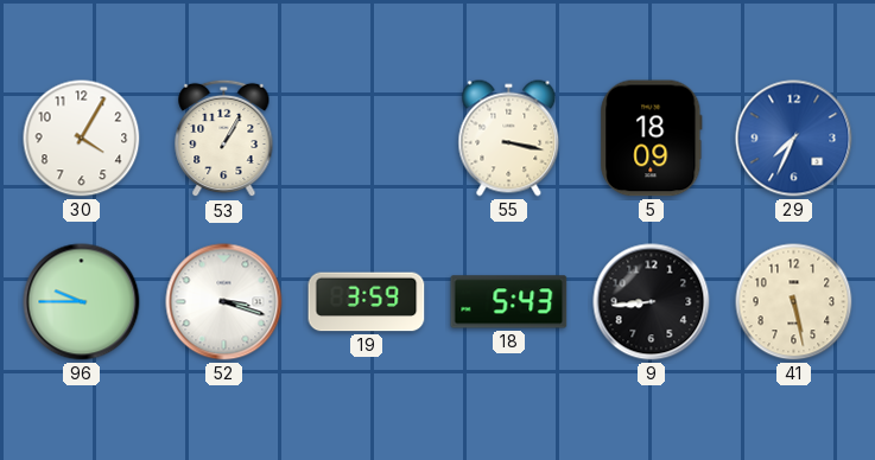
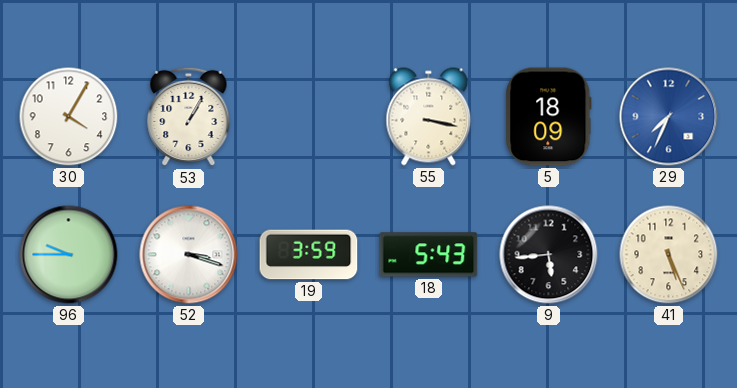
9: 8:44 -> 5:44 (549, 255)
41: 5:28 -> 5:26 (669, 255)
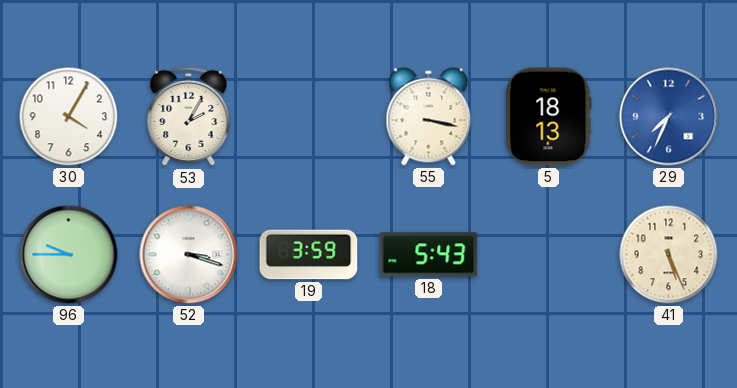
53: 1:05 -> 2:05 (189, 117)
5: 18:09 -> 18:13 (549, 117)
9: 5:44 -> none (549, 255)
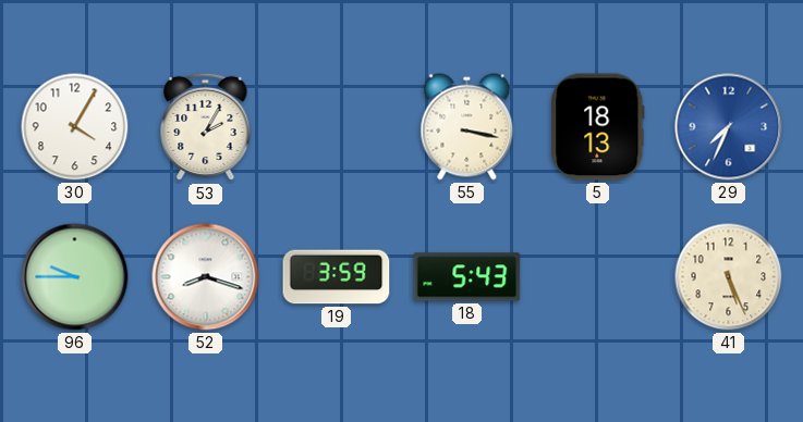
52: 3:18 -> 8:18 (206, 277)
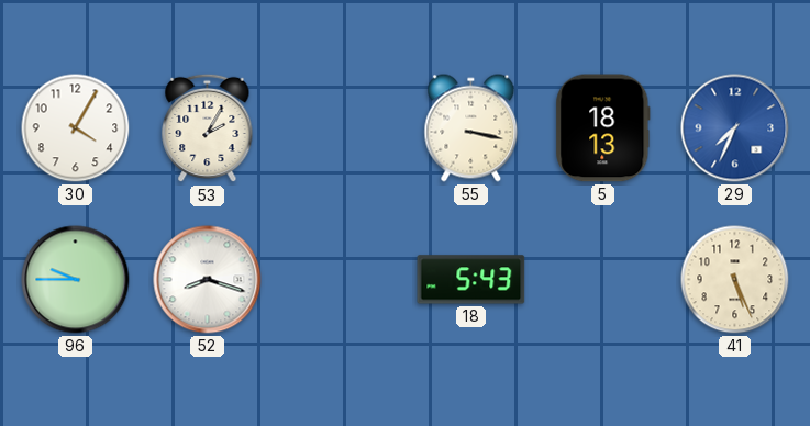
19: 3:59 -> none (337, 277)
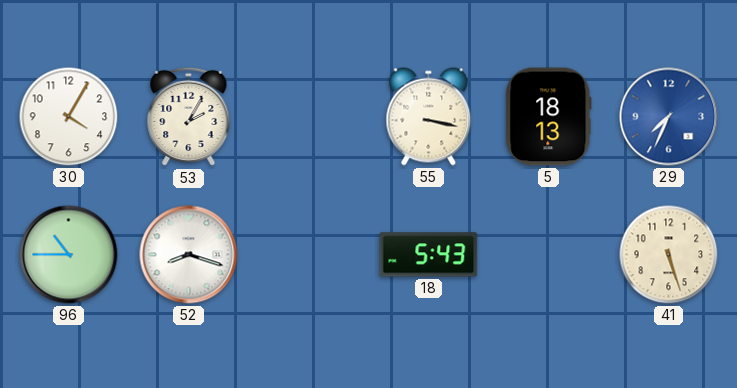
96: 9:45 -> 10:45 (69, 255)
41: 5:26 -> 5:27 (669, 255)
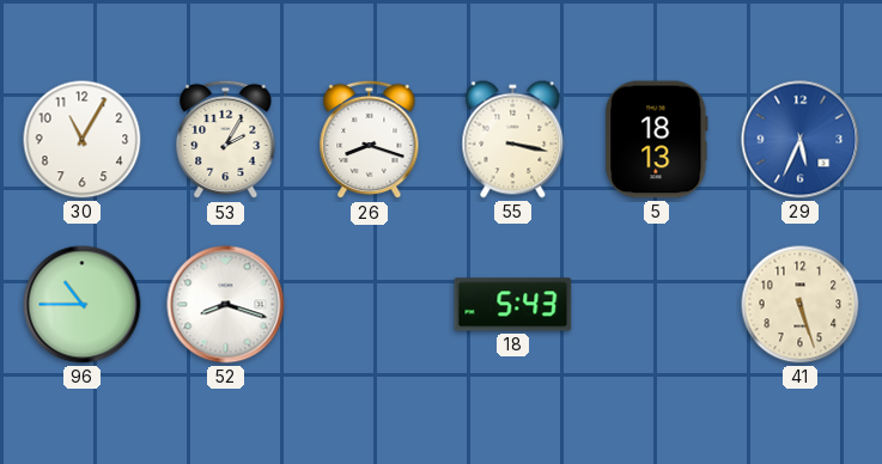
30: 4:05 -> 11:05 (83, 140)
26: none -> 8:18 (370, 140)
29: 7:34 -> 5:34 (801, 140)
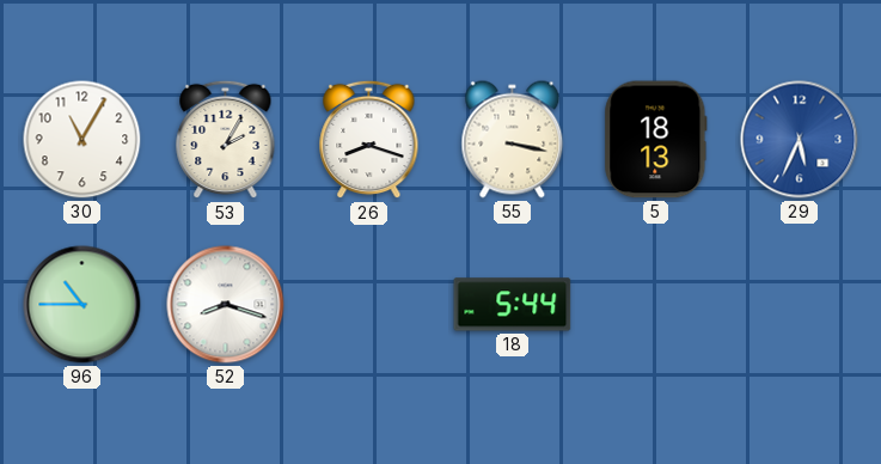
18: 5:43 -> 5:44 (513, 305)
41: 5:27 -> none (801, 305)
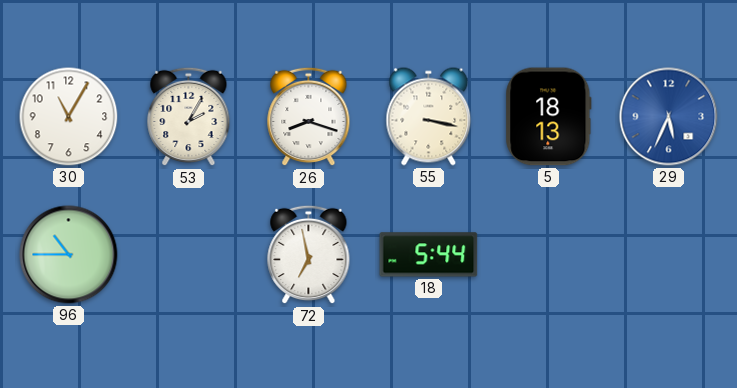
52: 8:18 -> none (226, 305)
72: none -> 6:58 (309, 255)
